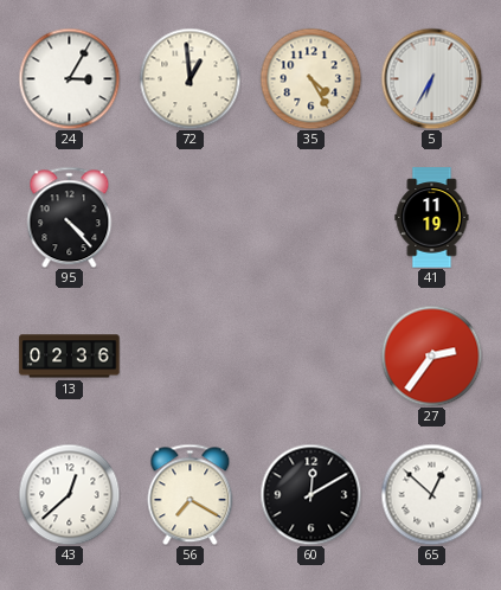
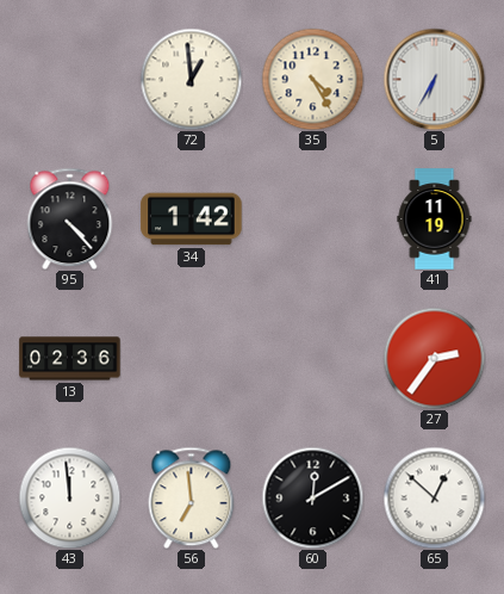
24: 3:05 -> none (69, 78)
34: none -> 1:42 (192, 219)
43: 12:38 -> 11:59 (69, 497)
56: 7:20 -> 6:59 (192, 497)
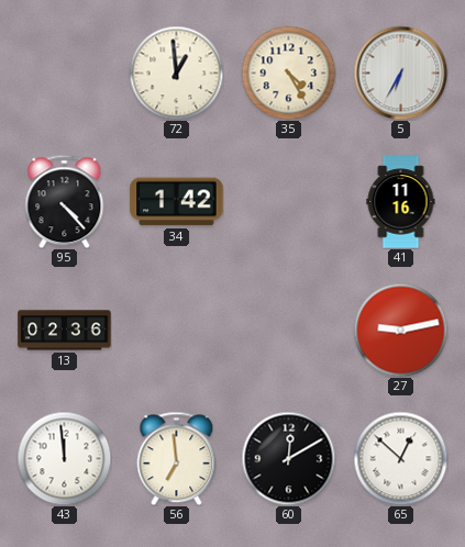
41: 11:19 -> 11:16 (401, 202)
27: 2:36 -> 9:13 (400, 330)
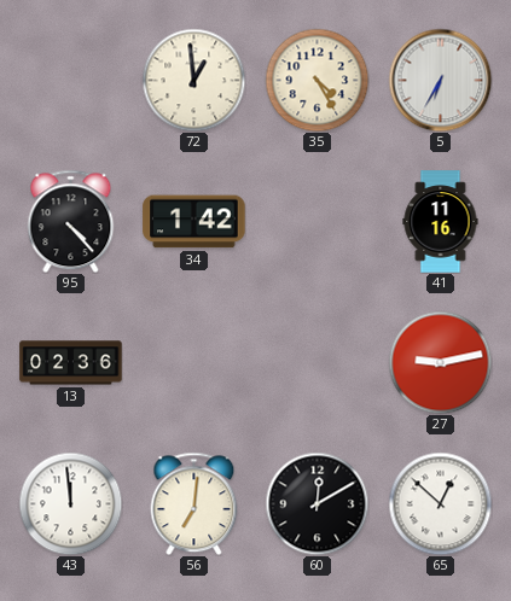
56: 6:59 -> 7:01 (194, 503)
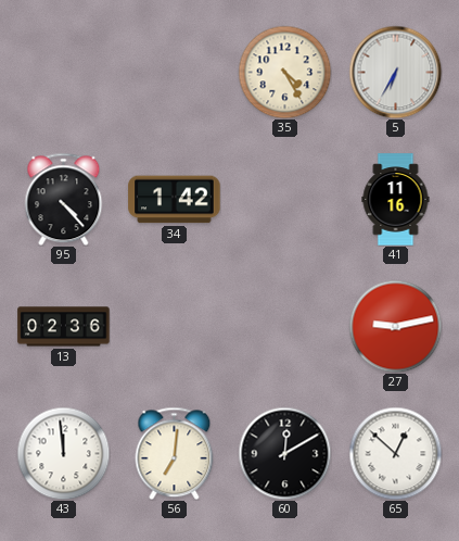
72: 12:59 -> none (193, 80)
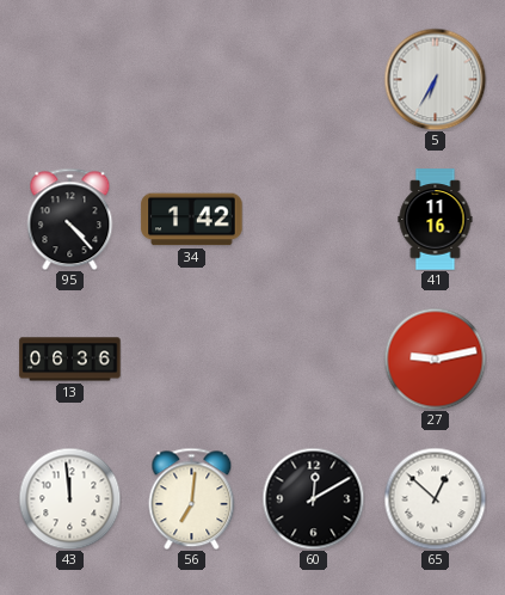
35: 4:25 -> none (284, 72)
13: 02:36 -> 06:36 (70, 360)
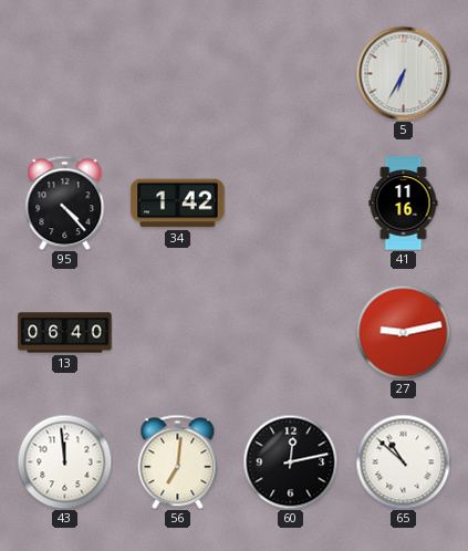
13: 06:36 -> 06:40 (65, 333)
60: 12:10 -> 12:13 (290, 461)
65: 12:52 -> 10:52 (403, 461)
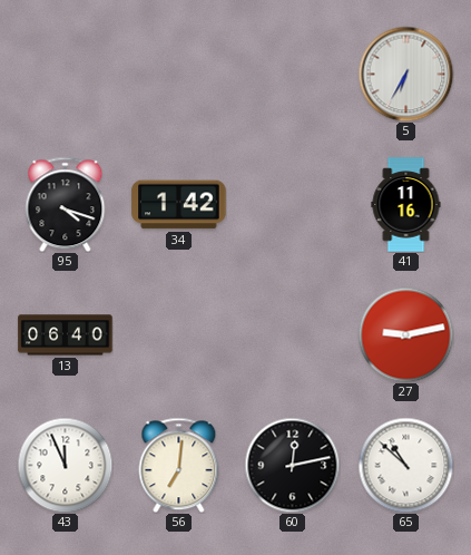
95: 4:23 -> 4:18 (66, 204)
43: 11:59 -> 11:56 (65, 465)
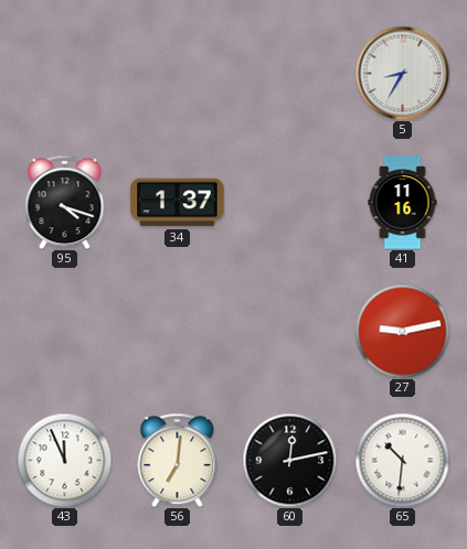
5: 6:35 -> 8:35 (402, 73)
34: 1:42 -> 1:37 (178, 203)
13: 06:40 -> none (66, 335)
65: 10:52 -> 10:31 (402, 460)
